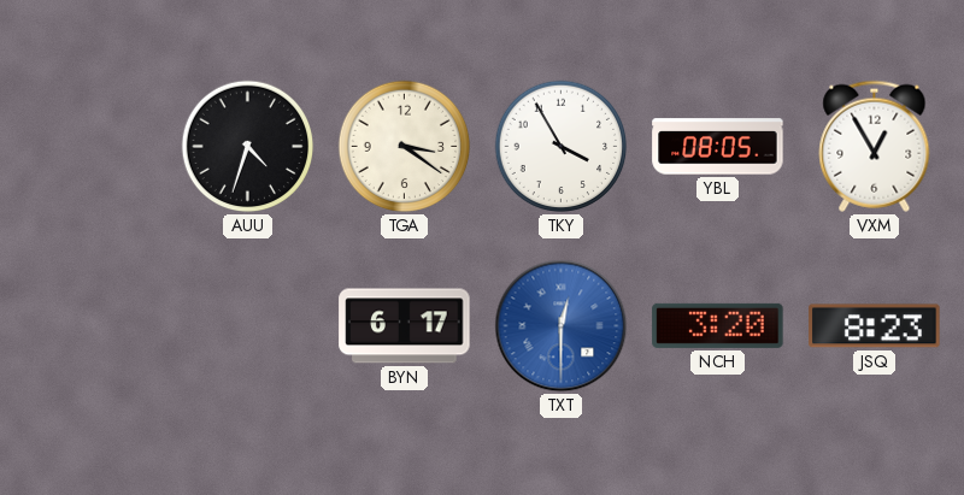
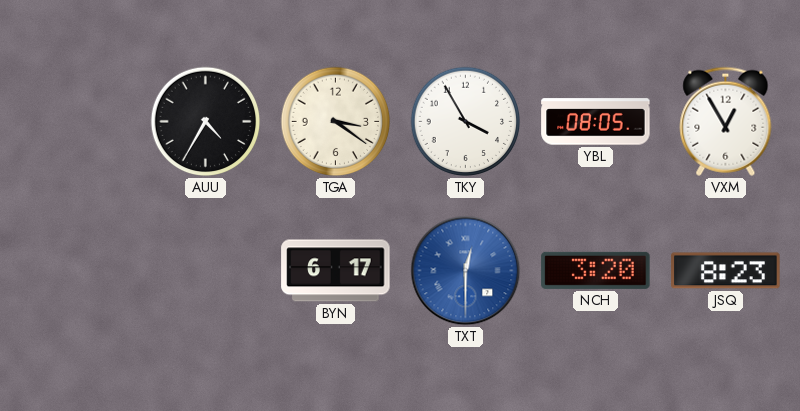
AUU: 4:33 -> 4:35 (206, 122)
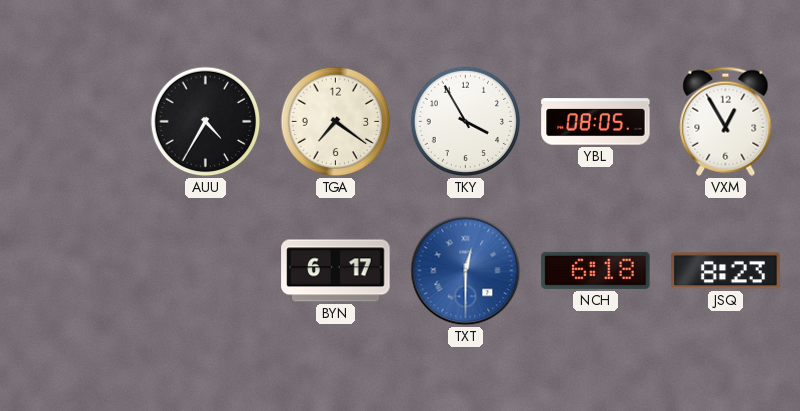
TGA: 3:21 -> 7:21 (336, 122)
NCH: 3:20 -> 6:18 (596, 270)
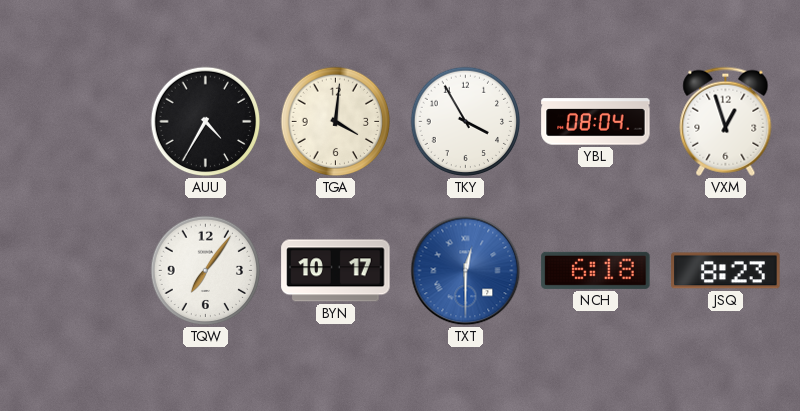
TGA: 7:21 -> 4:01 (336, 122)
YBL: 08:05 -> 08:04 (596, 122)
VXM: 12:55 -> 12:57 (726, 121)
TQW: none -> 7:06 (206, 271)
BYN: 6:17 -> 10:17 (336, 271)
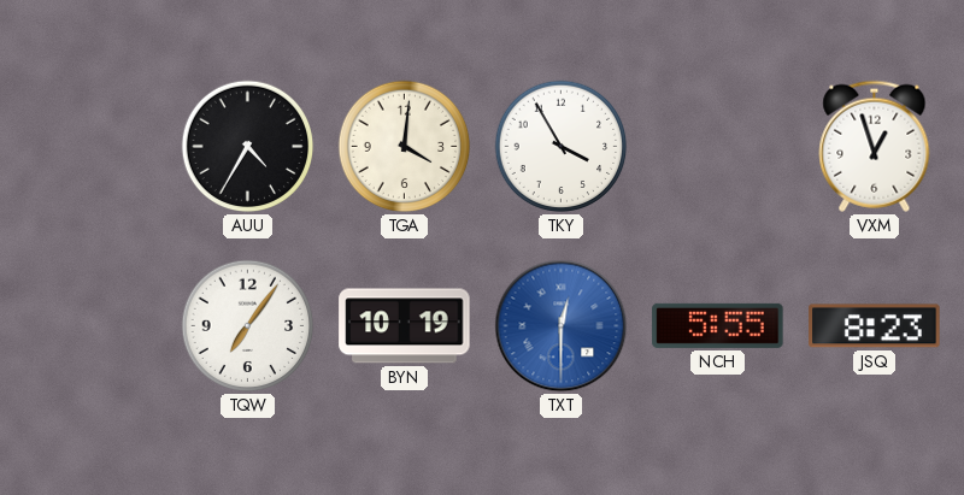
YBL: 08:04 -> none (596, 122)
BYN: 10:17 -> 10:19 (405, 326)
NCH: 6:18 -> 5:55 (718, 325)
